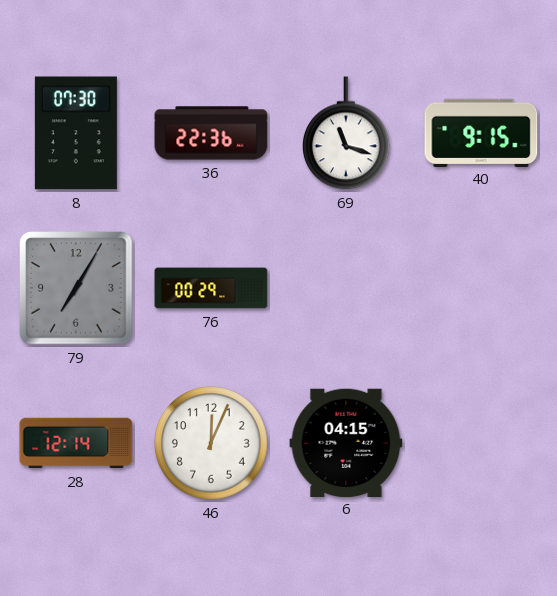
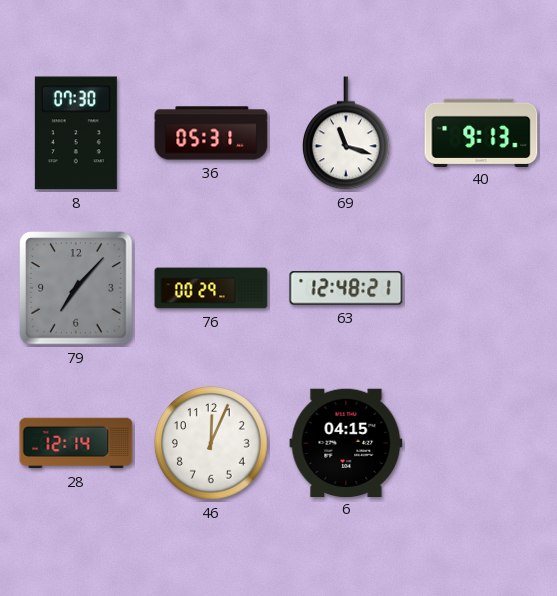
36: 22:36 -> 05:31 (211, 133)
40: 9:15 -> 9:13 (481, 132)
79: 7:05 -> 7:07 (76, 288)
63: none -> 12:48 (346, 288)
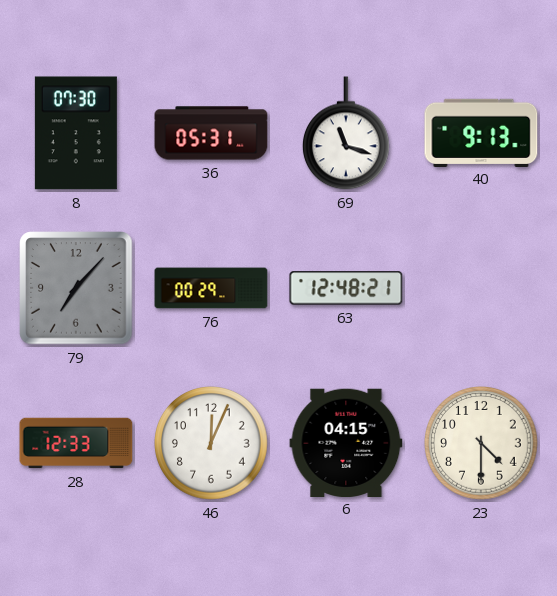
28: 12:14 -> 12:33 (76, 443)
23: none -> 4:30 (482, 444)
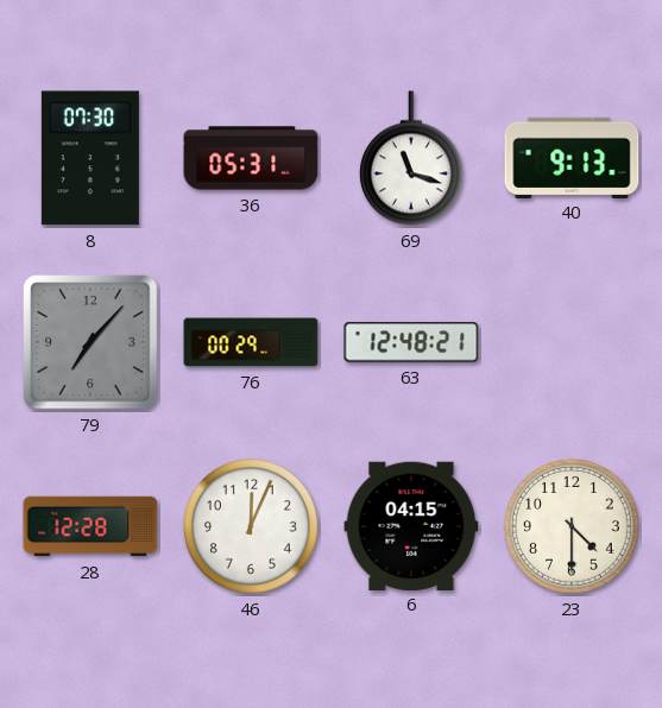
28: 12:33 -> 12:28 (90, 526)
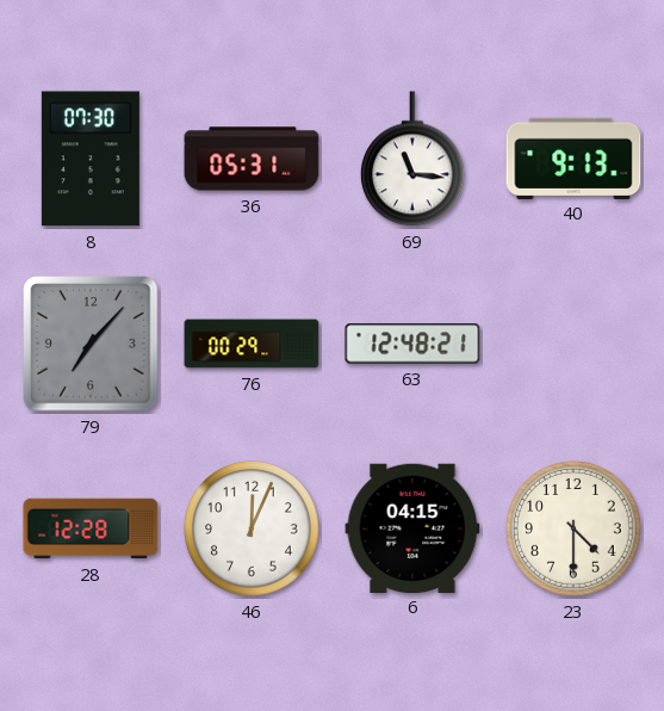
69: 11:18 -> 11:16 (414, 159)
